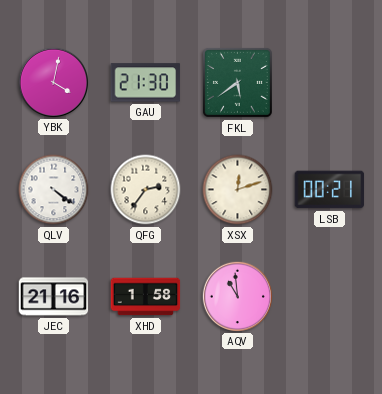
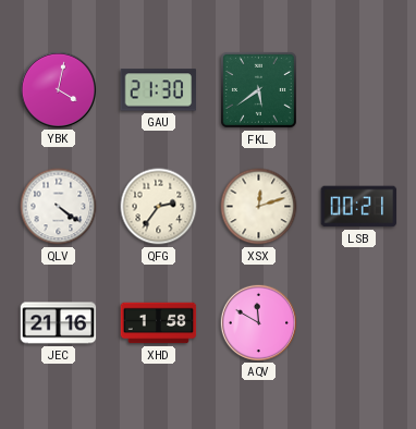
AQV: 10:59 -> 11:50 (258, 322)
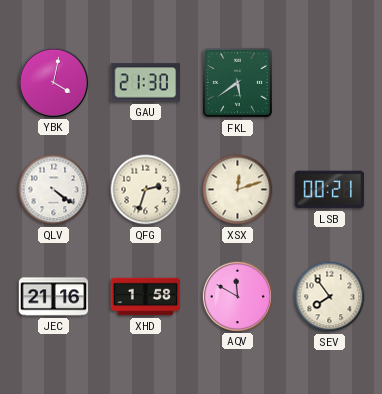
QFG: 2:36 -> 2:33 (146, 190)
SEV: none -> 7:54 (330, 297)
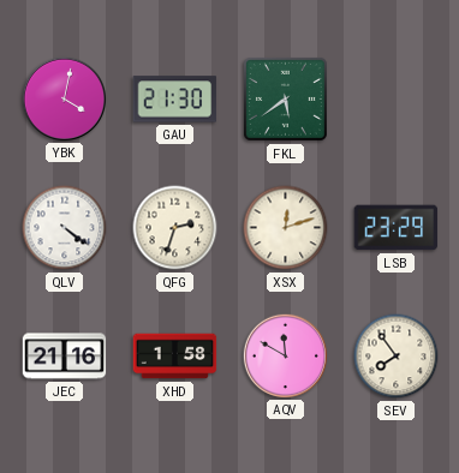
LSB: 00:21 -> 23:29 (397, 228)
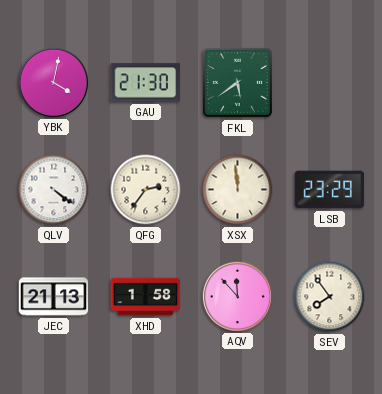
QFG: 2:33 -> 2:36 (146, 190)
XSX: 12:12 -> 11:59 (238, 190)
JEC: 21:16 -> 21:13 (54, 297)
AQV: 11:50 -> 11:53 (237, 296)
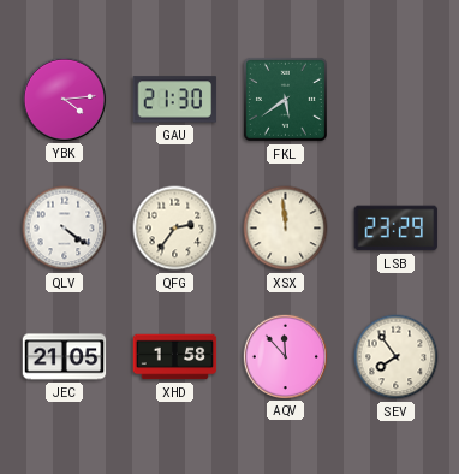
YBK: 4:02 -> 4:14 (64, 99)
JEC: 21:13 -> 21:05 (65, 357)
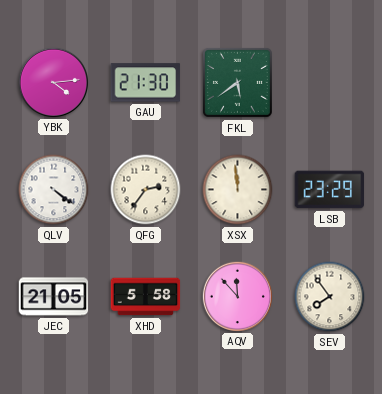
XHD: 1:58 -> 5:58 (146, 297)
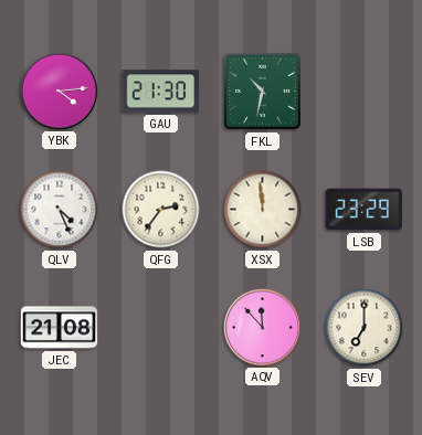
FKL: 5:39 -> 10:32 (262, 91)
QLV: 4:21 -> 4:26 (60, 210)
JEC: 21:05 -> 21:08 (60, 328)
XHD: 5:58 -> none (146, 297)
SEV: 7:54 -> 7:00 (365, 328)
